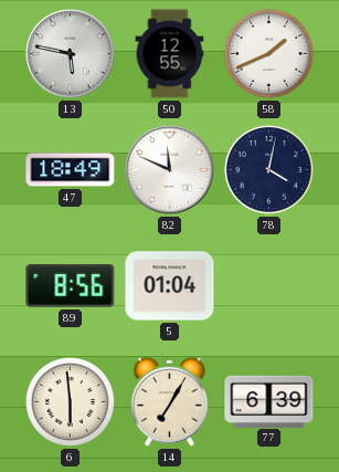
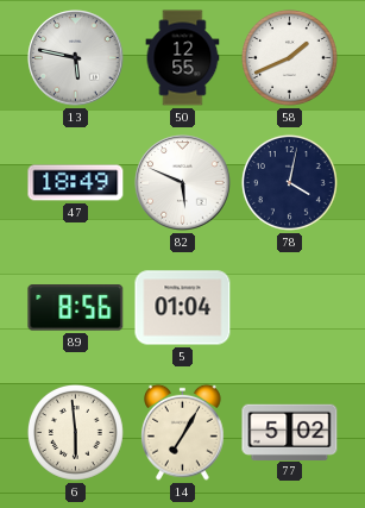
82: 11:49 -> 5:49 (183, 183)
77: 6:39 -> 5:02 (290, 432)
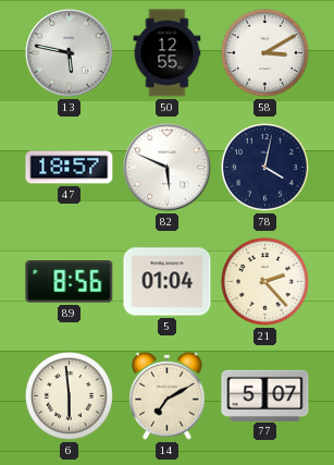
58: 1:41 -> 3:10 (264, 52)
47: 18:49 -> 18:57 (70, 168)
21: none -> 2:23 (264, 281)
14: 7:05 -> 7:10 (168, 395)
77: 5:02 -> 5:07 (265, 395)
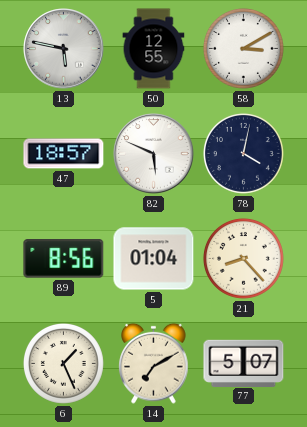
21: 2:23 -> 8:23 (243, 258)
6: 5:59 -> 1:26 (63, 363)
